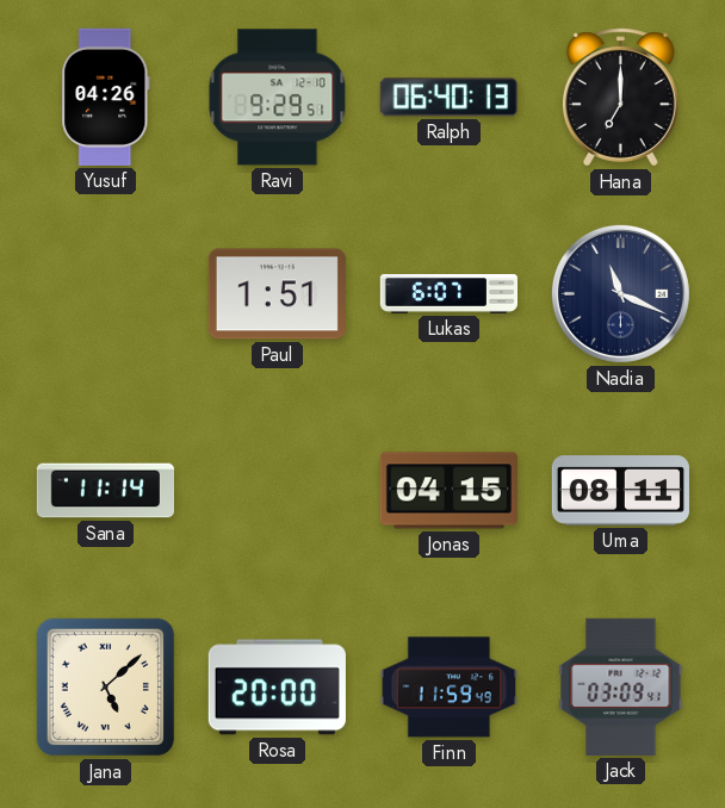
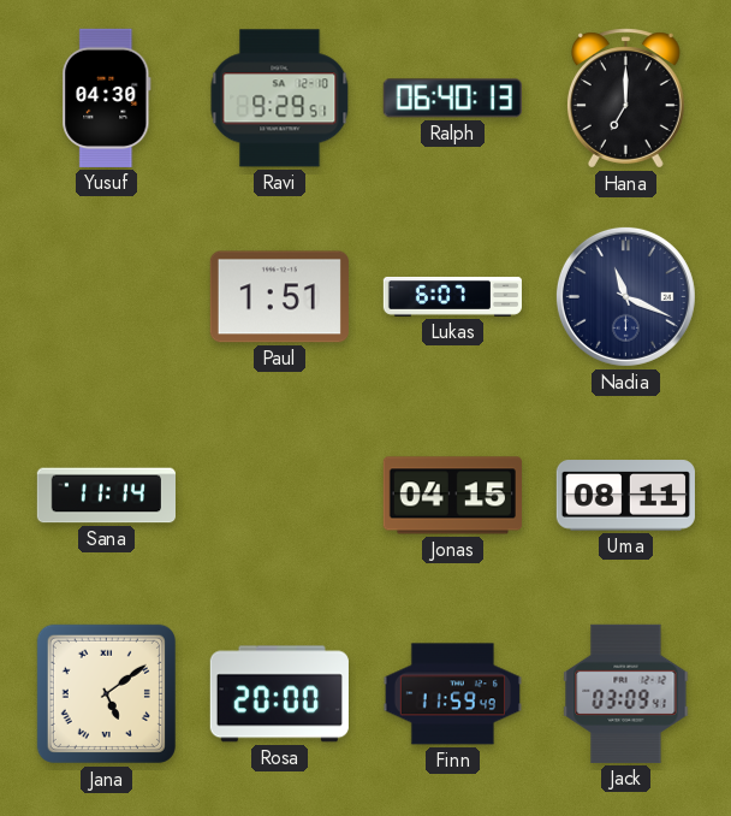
Yusuf: 04:26 -> 04:30 (107, 97)
Jana: 5:08 -> 5:09 (106, 693)
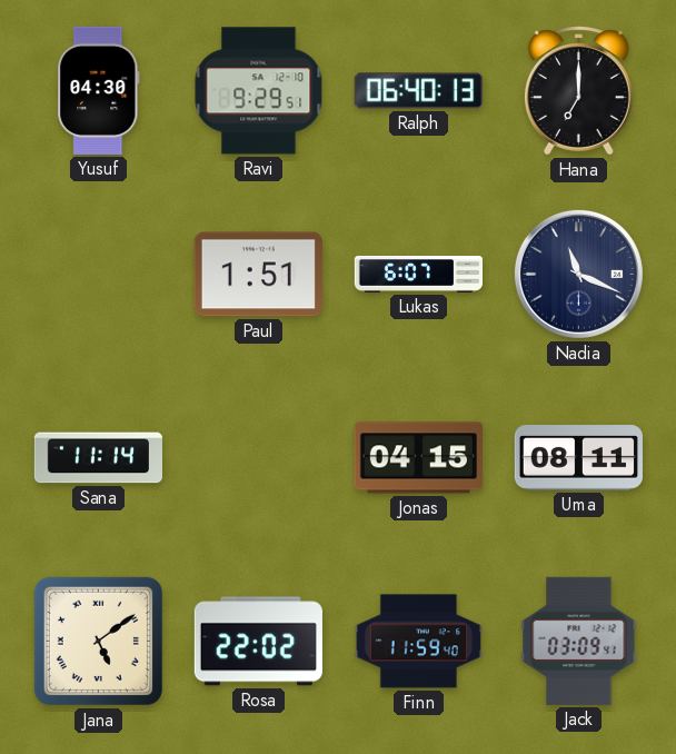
Rosa: 20:00 -> 22:02 (258, 642)
Finn: 11:59:49 -> 11:59:40 (418, 642)
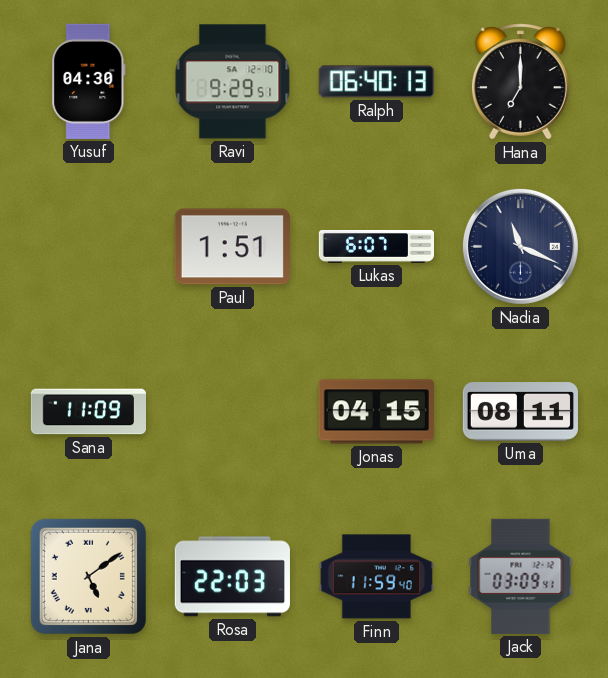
Sana: 11:14 -> 11:09 (88, 412)
Rosa: 22:02 -> 22:03 (232, 577)
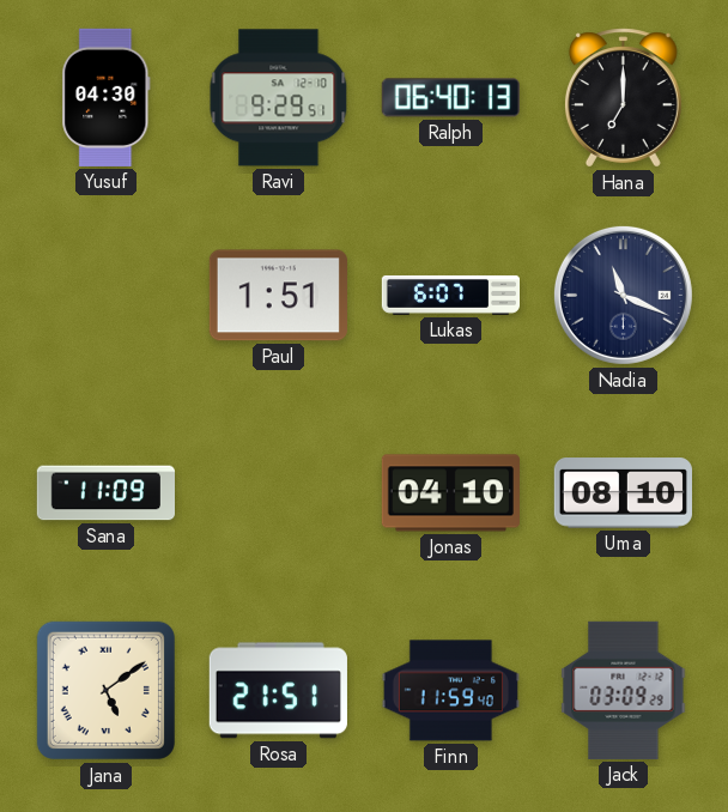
Jonas: 04:15 -> 04:10 (450, 493)
Uma: 08:11 -> 08:10 (623, 493)
Rosa: 22:03 -> 21:51 (278, 691)
Jack: 03:09:41 -> 03:09:29 (624, 690)
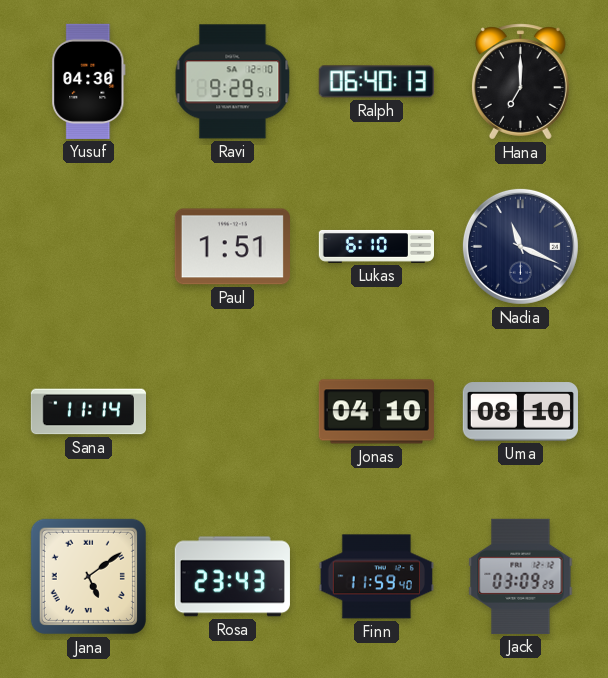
Lukas: 6:07 -> 6:10 (376, 246)
Sana: 11:09 -> 11:14 (88, 412)
Rosa: 21:51 -> 23:43 (232, 577)
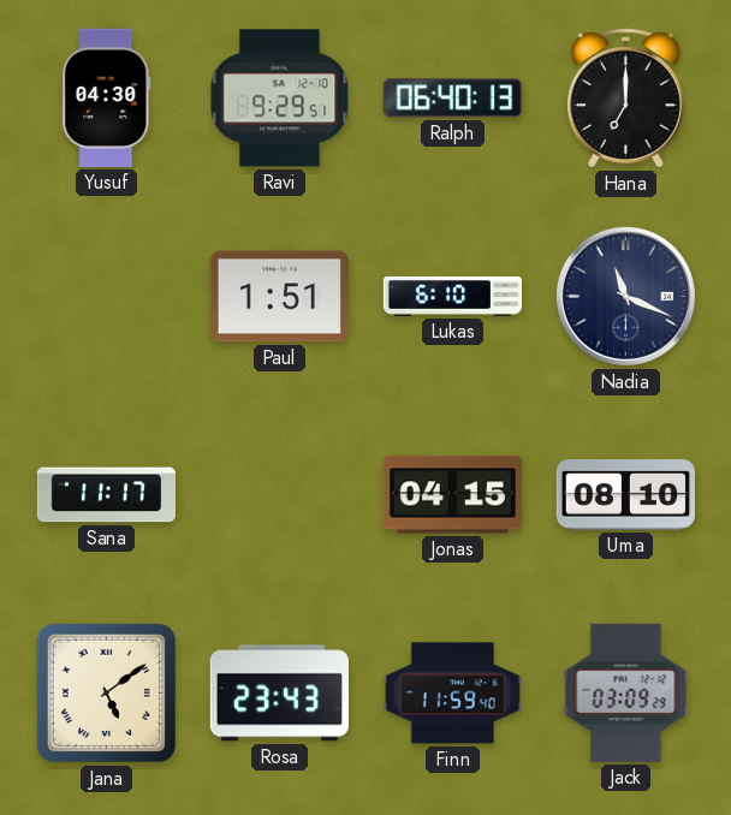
Sana: 11:14 -> 11:17 (106, 495)
Jonas: 04:10 -> 04:15 (452, 495)
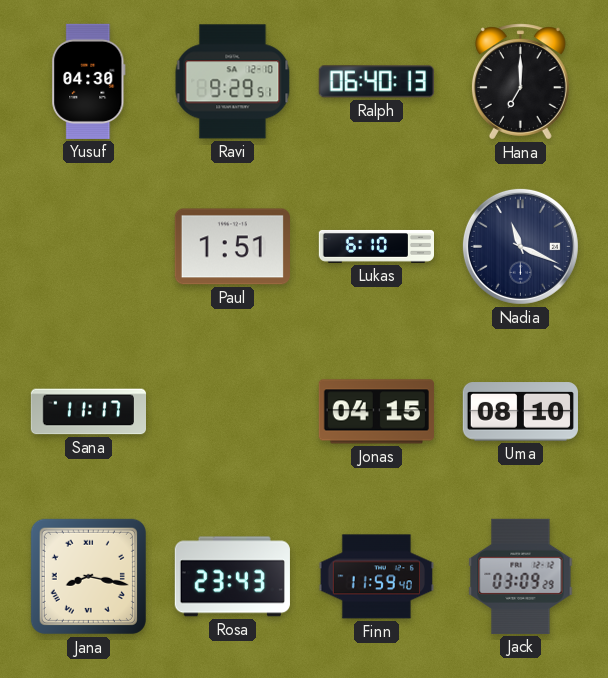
Jana: 5:09 -> 8:17 (88, 576)
